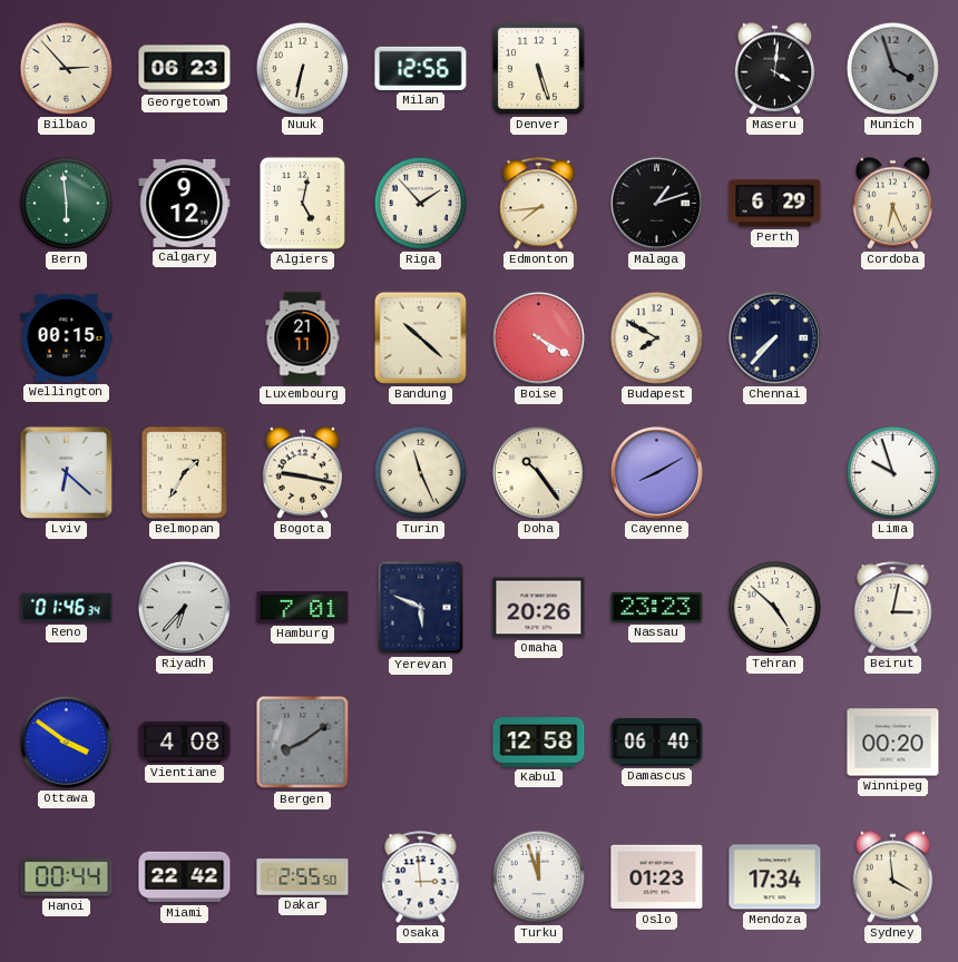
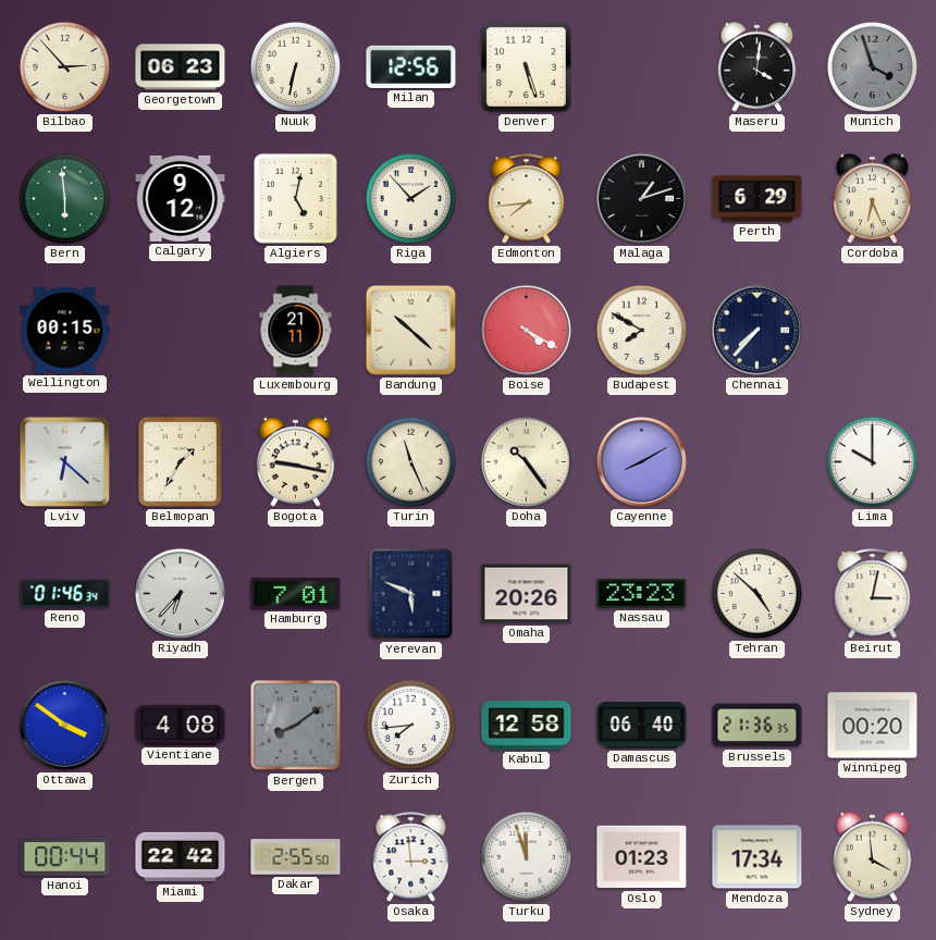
Lima: 9:57 -> 10:00 (872, 461)
Zurich: none -> 7:44 (410, 725)
Brussels: none -> 21:36 (758, 726)
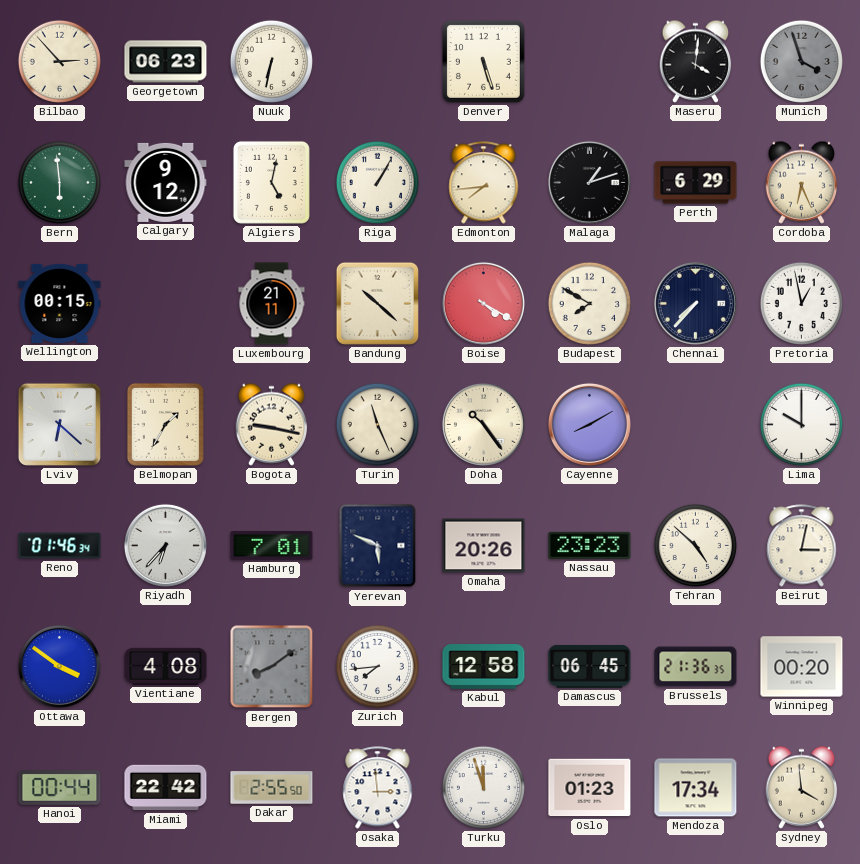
Milan: 12:56 -> none (411, 66)
Riga: 1:53 -> 1:05 (377, 182)
Pretoria: none -> 12:58 (801, 303)
Damascus: 06:40 -> 06:45 (590, 666)
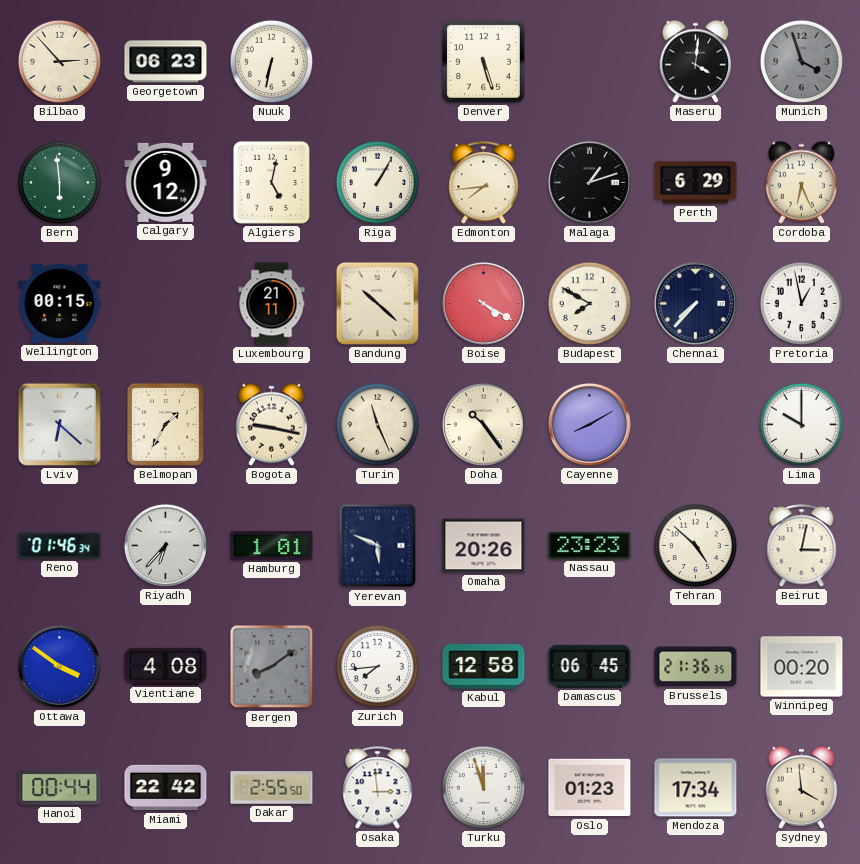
Hamburg: 7:01 -> 1:01 (272, 546)
